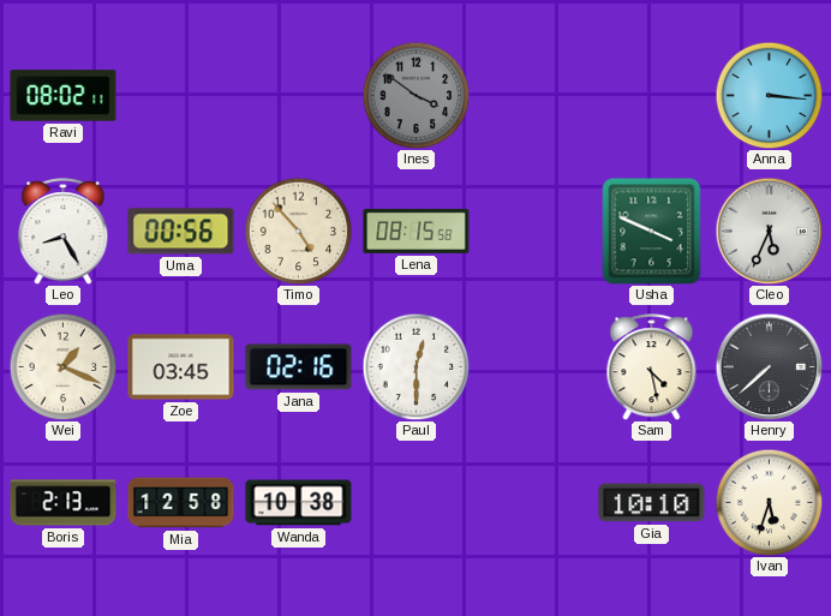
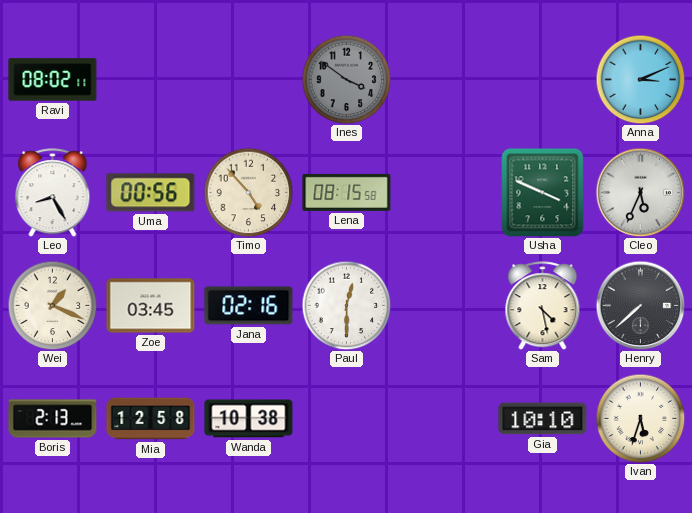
Anna: 3:16 -> 3:11 (640, 79)
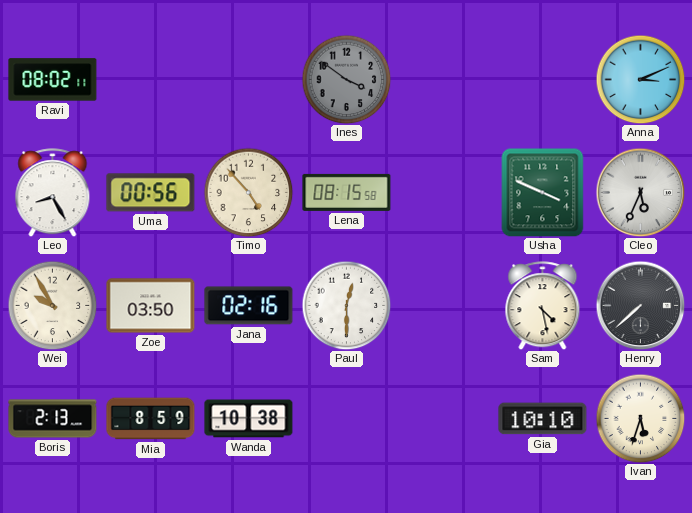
Wei: 1:19 -> 9:55 (52, 305)
Zoe: 03:45 -> 03:50 (151, 306)
Mia: 12:58 -> 8:59 (151, 419)
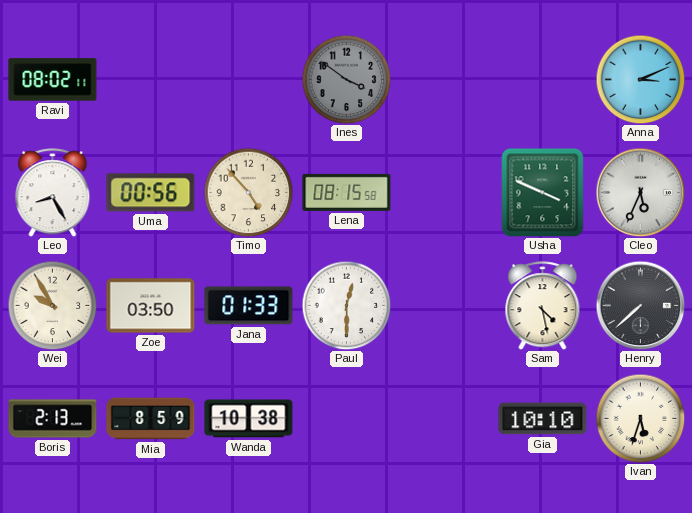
Jana: 02:16 -> 01:33 (249, 306)
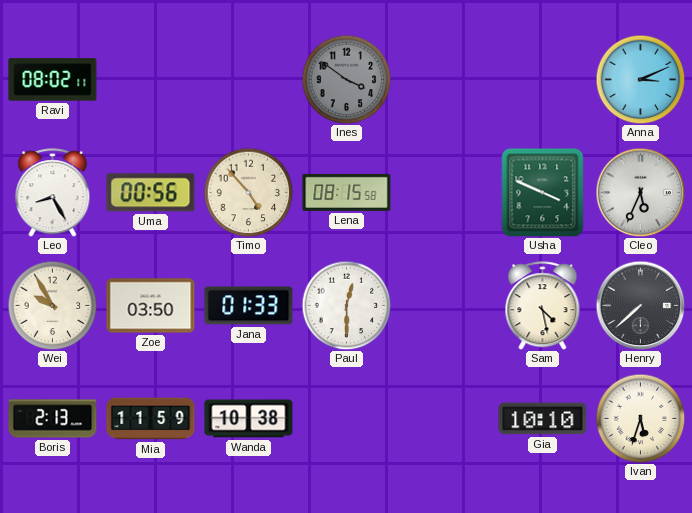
Mia: 8:59 -> 11:59 (151, 419)
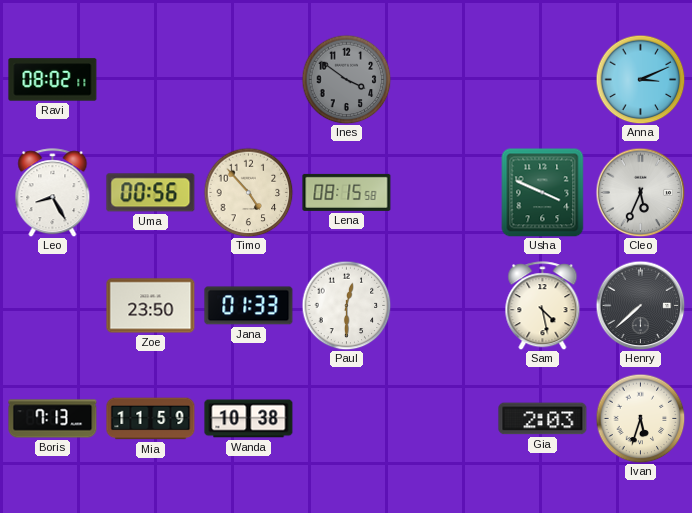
Wei: 9:55 -> none (52, 305)
Zoe: 03:50 -> 23:50 (151, 306)
Boris: 2:13 -> 7:13 (53, 419)
Gia: 10:10 -> 2:03 (543, 419)
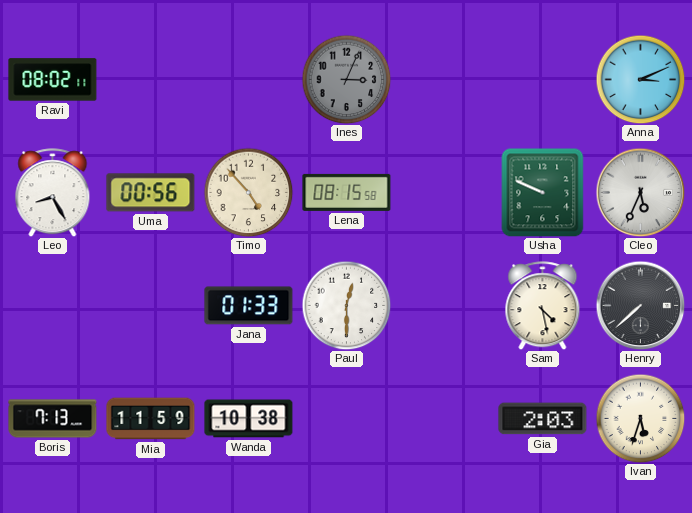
Ines: 3:51 -> 3:04 (346, 79)
Usha: 3:49 -> 9:49 (543, 192)
Zoe: 23:50 -> none (151, 306)
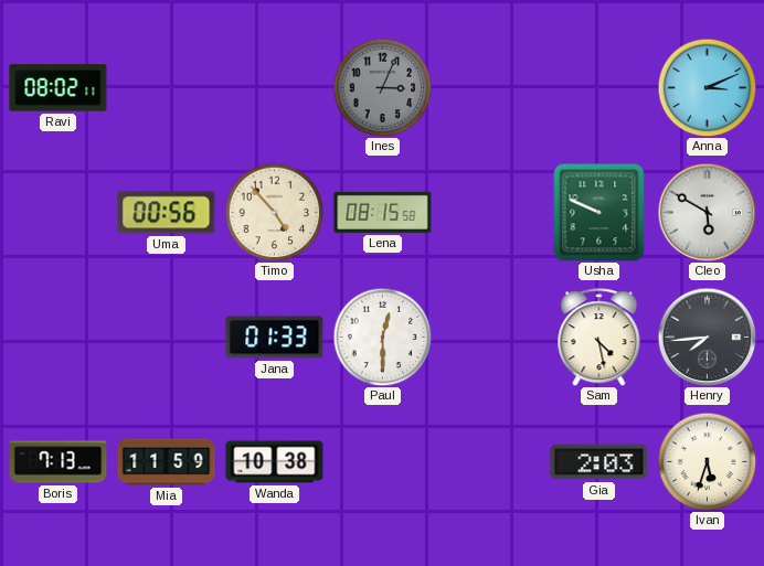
Leo: 8:25 -> none (53, 193)
Cleo: 5:34 -> 5:50 (707, 212)
Henry: 7:38 -> 7:44 (707, 337)
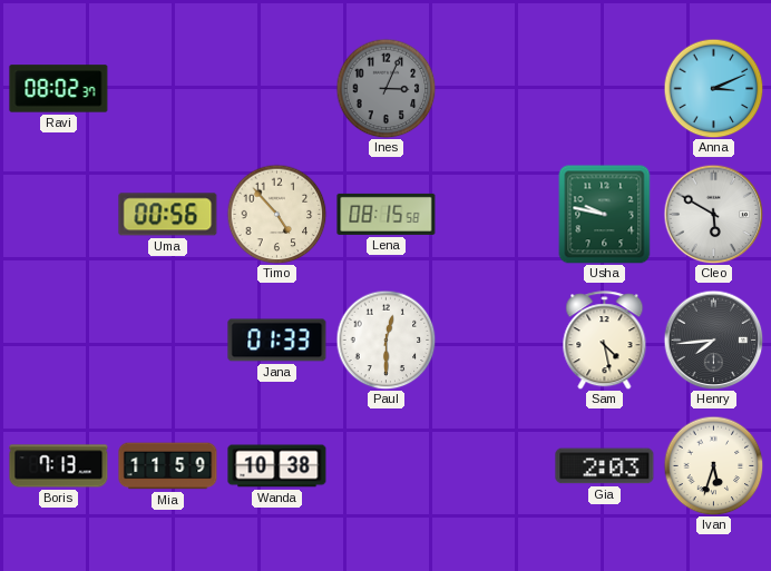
Ravi: 08:02:11 -> 08:02:37 (59, 89)
Usha: 9:49 -> 9:47 (605, 214)
